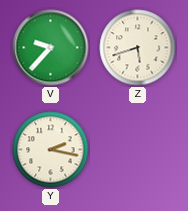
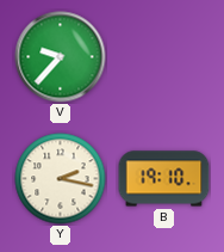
Z: 5:42 -> none (138, 48)
B: none -> 19:10 (164, 179)
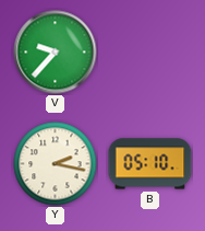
B: 19:10 -> 05:10 (150, 164)
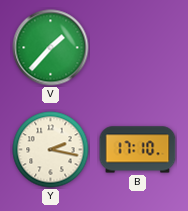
V: 9:37 -> 1:37 (51, 48)
B: 05:10 -> 17:10 (138, 150)
